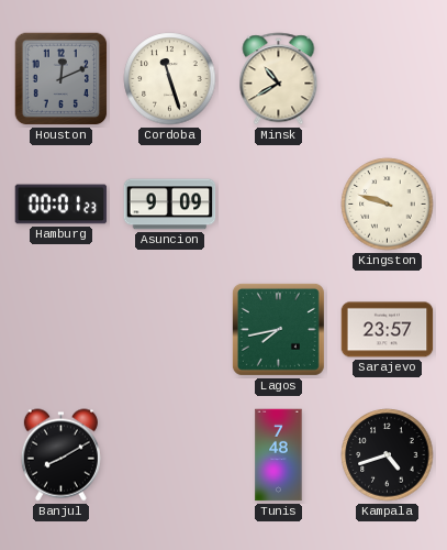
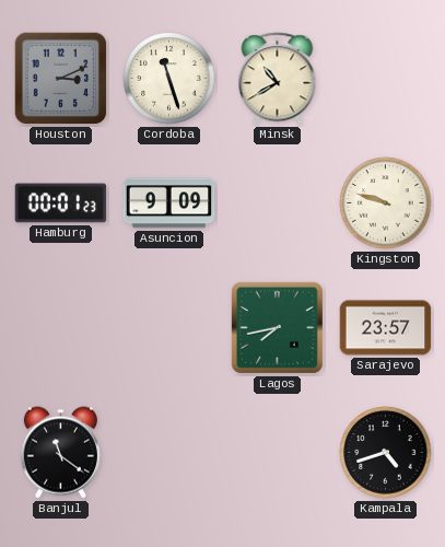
Houston: 12:11 -> 3:11 (61, 79)
Banjul: 8:10 -> 11:21 (60, 453)
Tunis: 7:48 -> none (279, 455)
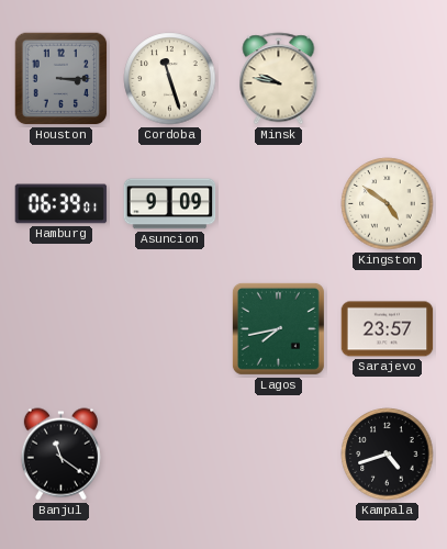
Houston: 3:11 -> 3:15 (62, 79)
Minsk: 10:40 -> 9:47 (279, 79)
Hamburg: 00:01 -> 06:39 (62, 204)
Kingston: 9:48 -> 4:51 (388, 204)
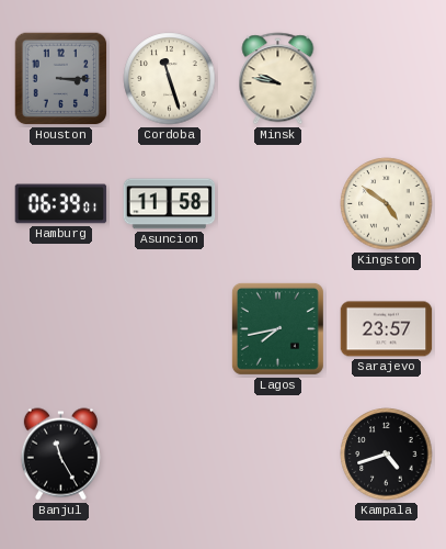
Asuncion: 9:09 -> 11:58 (170, 204)
Banjul: 11:21 -> 11:25 (60, 455)
